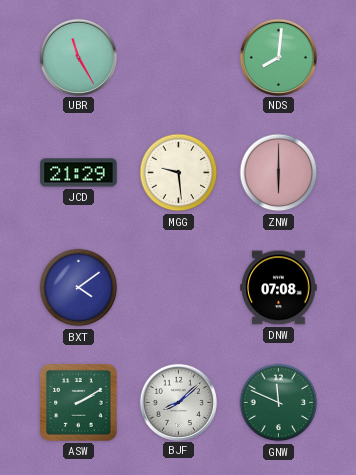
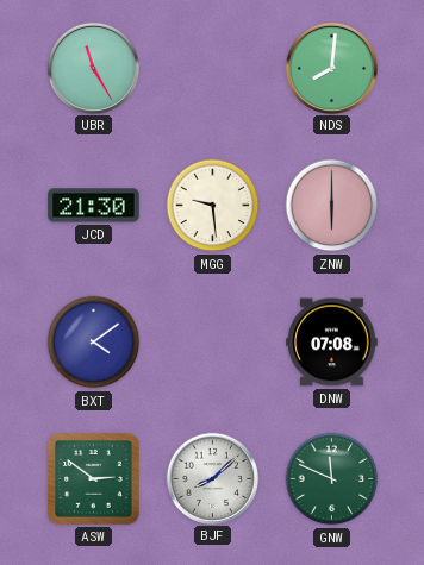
JCD: 21:29 -> 21:30 (94, 206)
ASW: 2:10 -> 2:51 (94, 479)
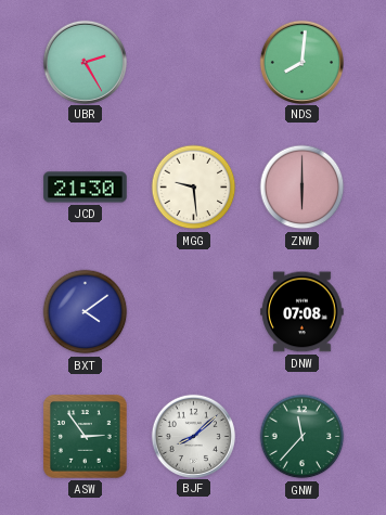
UBR: 11:25 -> 2:25 (85, 62)
ASW: 2:51 -> 2:54 (86, 437)
GNW: 11:49 -> 11:37 (303, 437)
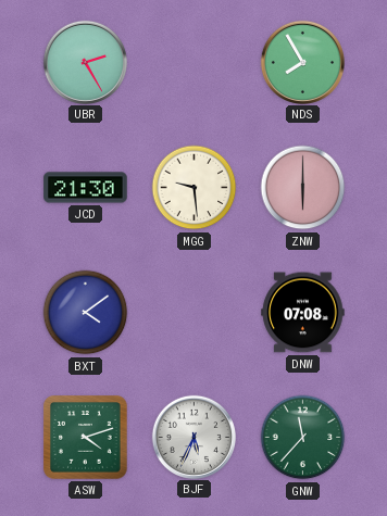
NDS: 8:01 -> 7:55 (302, 62)
ASW: 2:54 -> 4:12 (86, 438)
BJF: 8:08 -> 5:34 (193, 437)
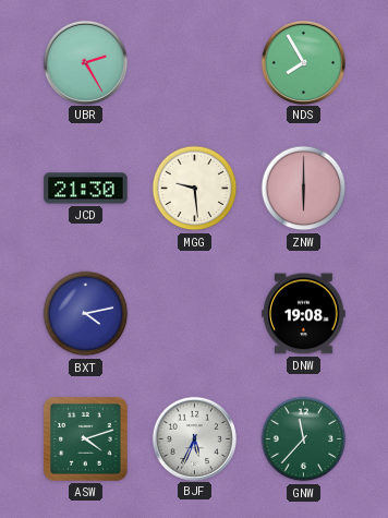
BXT: 4:09 -> 4:13 (86, 314)
DNW: 07:08 -> 19:08 (304, 314)
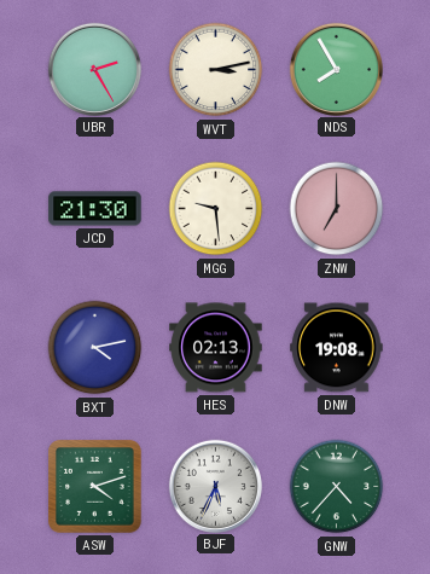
WVT: none -> 3:13 (216, 70)
ZNW: 6:00 -> 7:00 (337, 209)
HES: none -> 02:13 (216, 348)
GNW: 11:37 -> 4:37 (337, 487)
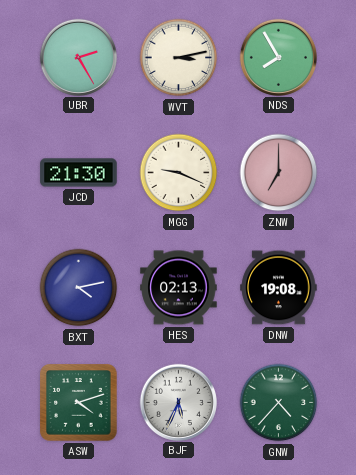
MGG: 9:29 -> 9:19 (179, 173)
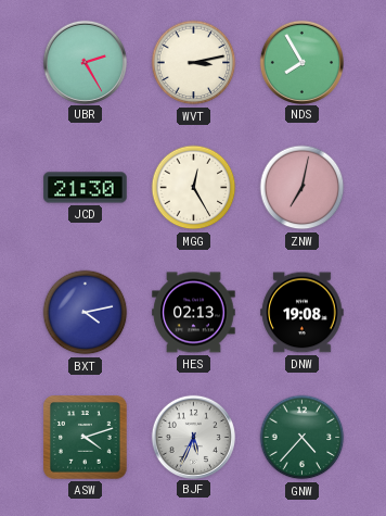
MGG: 9:19 -> 12:25 (194, 188)
ZNW: 7:00 -> 7:02 (303, 188)
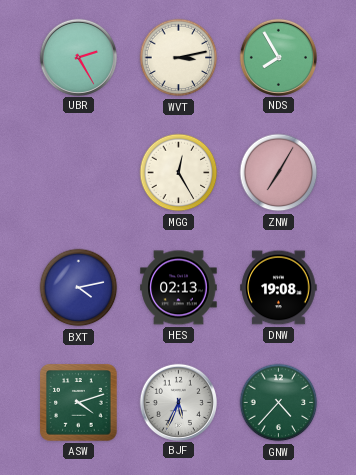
JCD: 21:30 -> none (86, 188)
ZNW: 7:02 -> 7:05 (279, 173)
